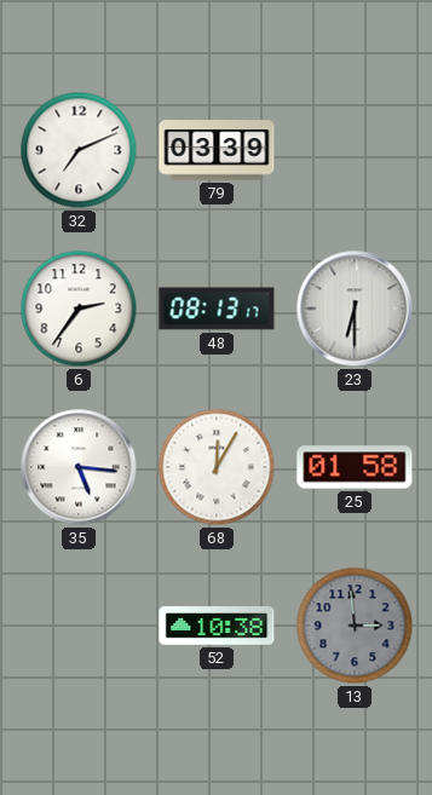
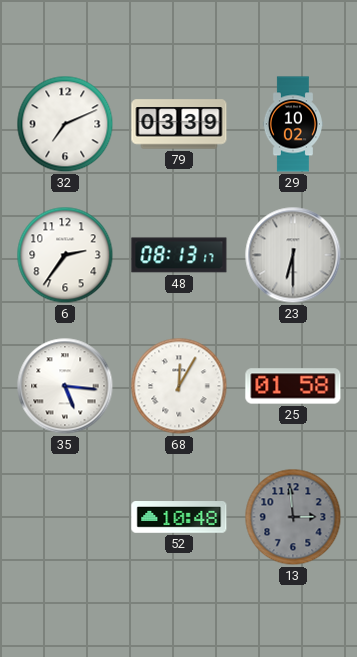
29: none -> 10:02 (292, 124)
52: 10:38 -> 10:48 (179, 518)
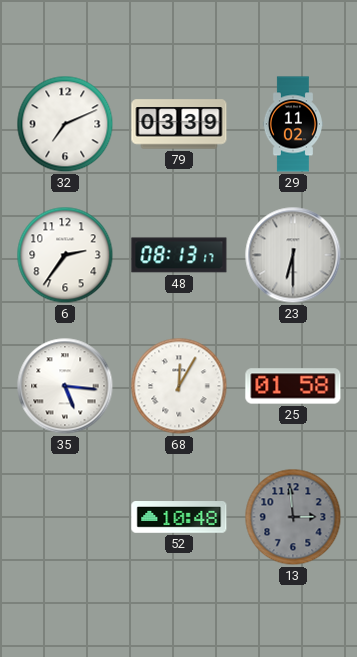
29: 10:02 -> 11:02 (292, 124)
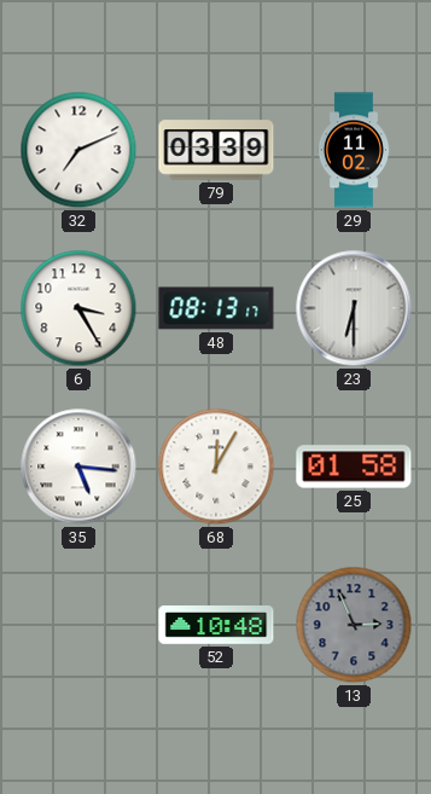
6: 2:36 -> 3:25 (78, 308)
13: 2:59 -> 2:56 (354, 625)
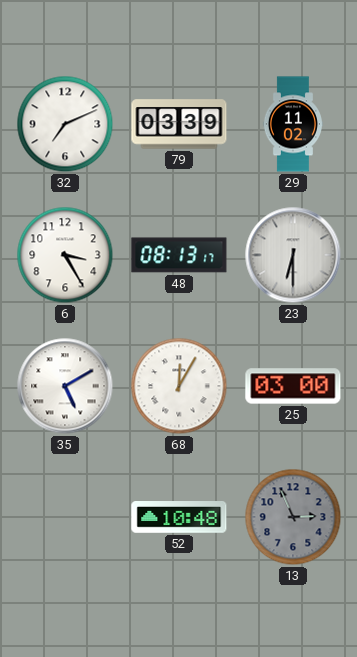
35: 5:16 -> 5:10 (65, 386)
25: 01:58 -> 03:00 (293, 386)
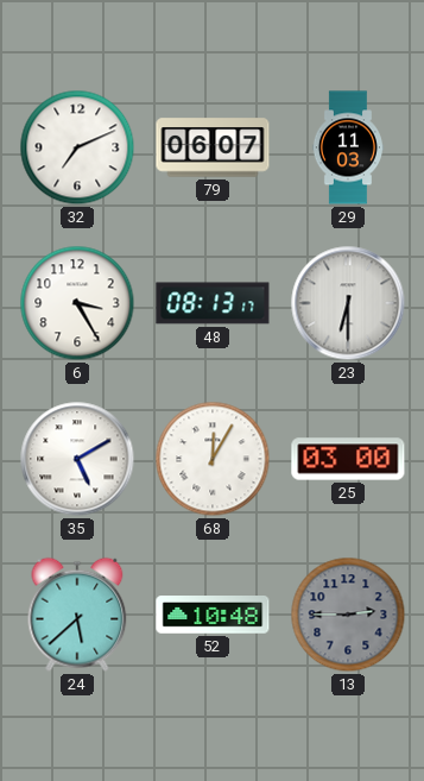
79: 03:39 -> 06:07 (213, 147)
29: 11:02 -> 11:03 (347, 147)
24: none -> 5:38 (77, 615)
13: 2:56 -> 2:45 (348, 615)
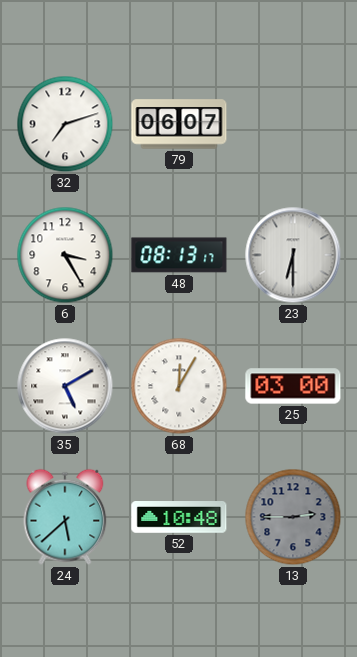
32: 7:11 -> 7:12 (65, 124)
29: 11:03 -> none (347, 147)
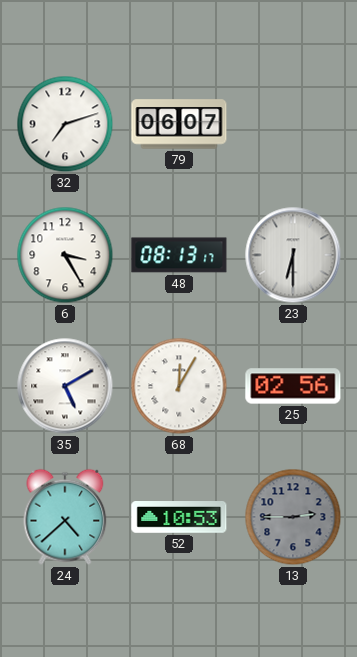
25: 03:00 -> 02:56 (293, 386)
24: 5:38 -> 4:38 (65, 517)
52: 10:48 -> 10:53 (179, 518)
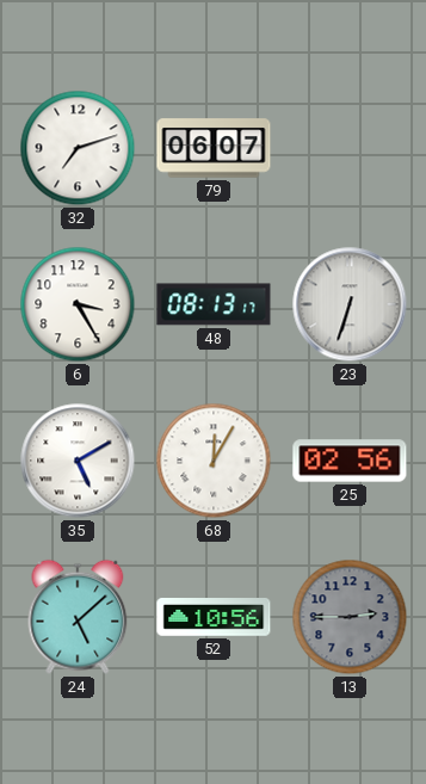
23: 6:30 -> 6:33 (350, 304)
24: 4:38 -> 5:08 (78, 617)
52: 10:53 -> 10:56 (214, 618)
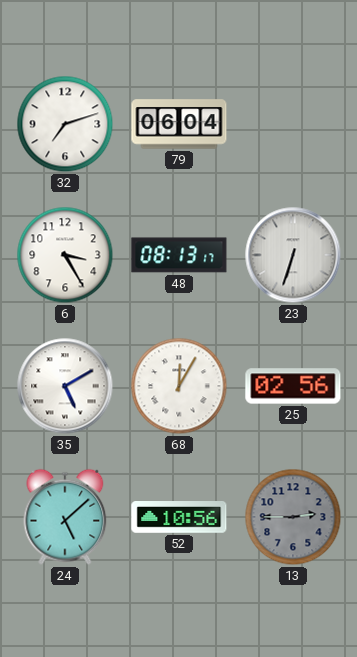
79: 06:07 -> 06:04 (179, 124)
